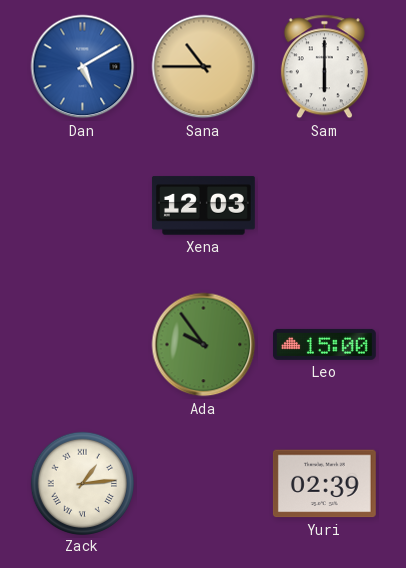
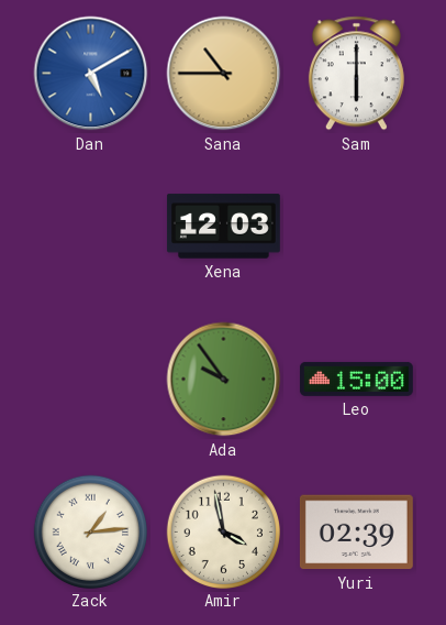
Amir: none -> 3:58 (223, 531)
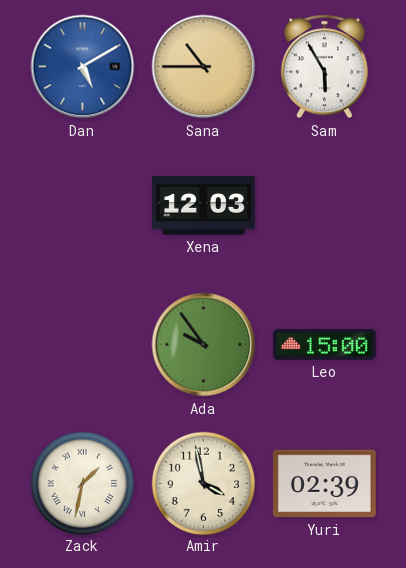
Sam: 6:00 -> 5:55 (324, 67)
Zack: 1:14 -> 1:32 (82, 483)
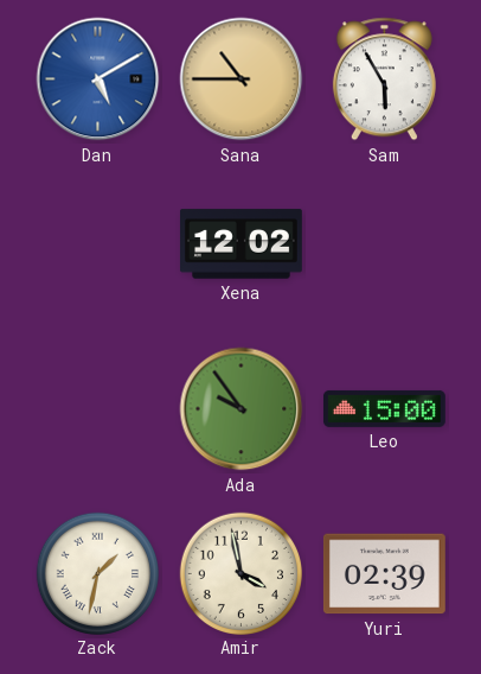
Xena: 12:03 -> 12:02 (240, 244)
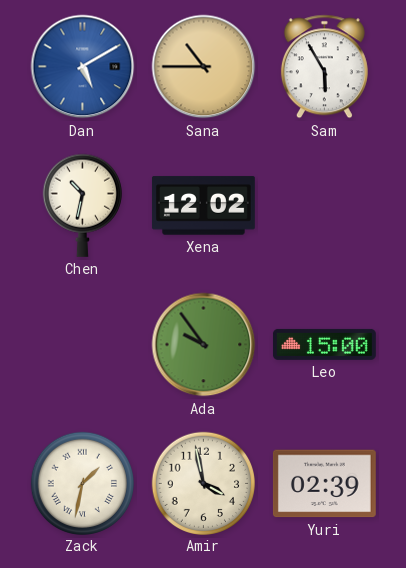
Chen: none -> 10:32 (82, 205)
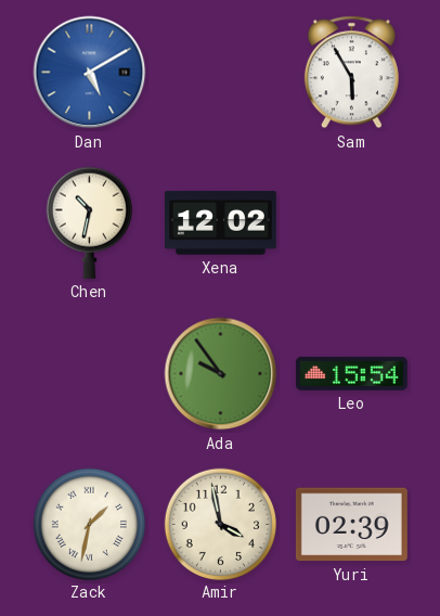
Sana: 10:45 -> none (204, 67)
Leo: 15:00 -> 15:54 (351, 373)
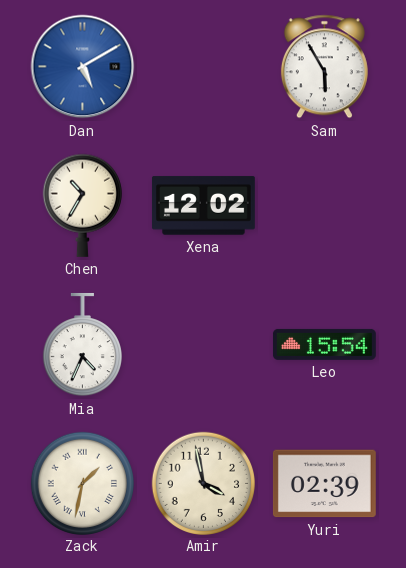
Chen: 10:32 -> 10:35 (82, 205)
Mia: none -> 4:34 (82, 345)
Ada: 9:54 -> none (221, 374)
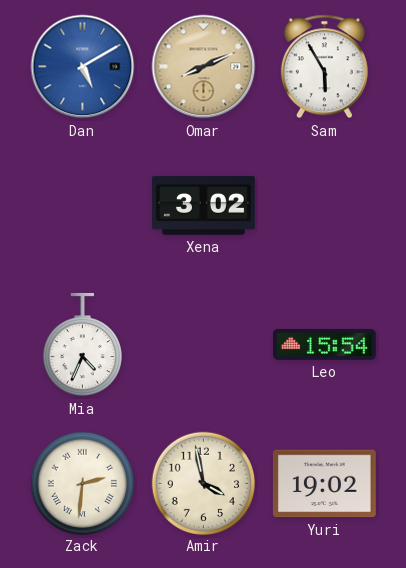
Omar: none -> 8:11 (204, 67)
Chen: 10:35 -> none (82, 205)
Xena: 12:02 -> 3:02 (203, 206)
Zack: 1:32 -> 2:31 (82, 483)
Yuri: 02:39 -> 19:02 (324, 484)
